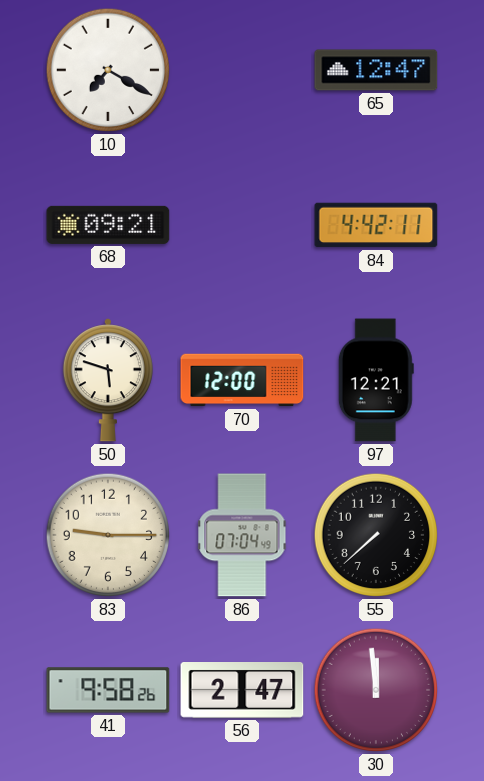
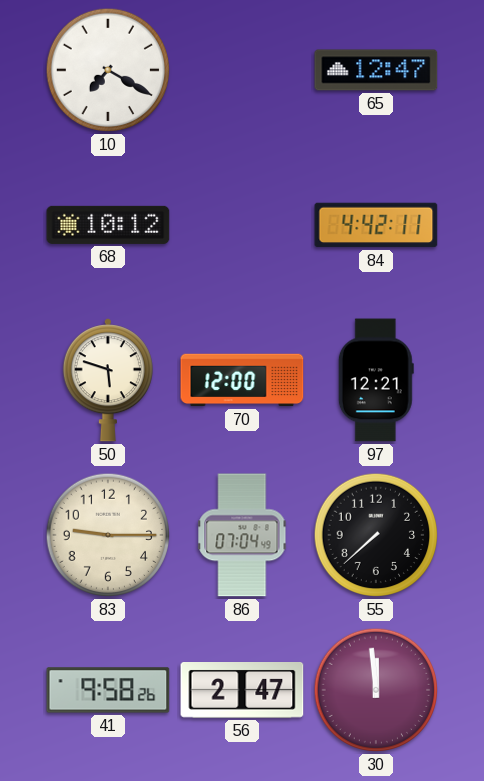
68: 09:21 -> 10:12 (108, 225)
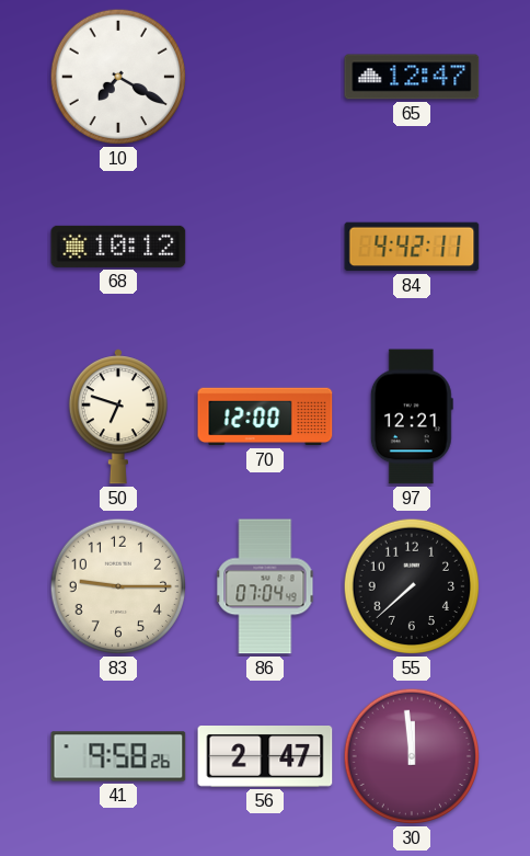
50: 5:48 -> 6:48 (118, 416)
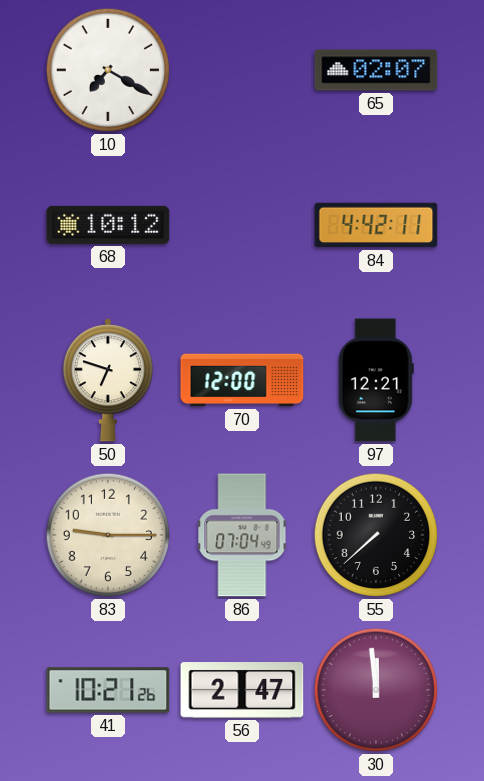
65: 12:47 -> 02:07 (376, 70)
41: 9:58 -> 10:21 (108, 690)
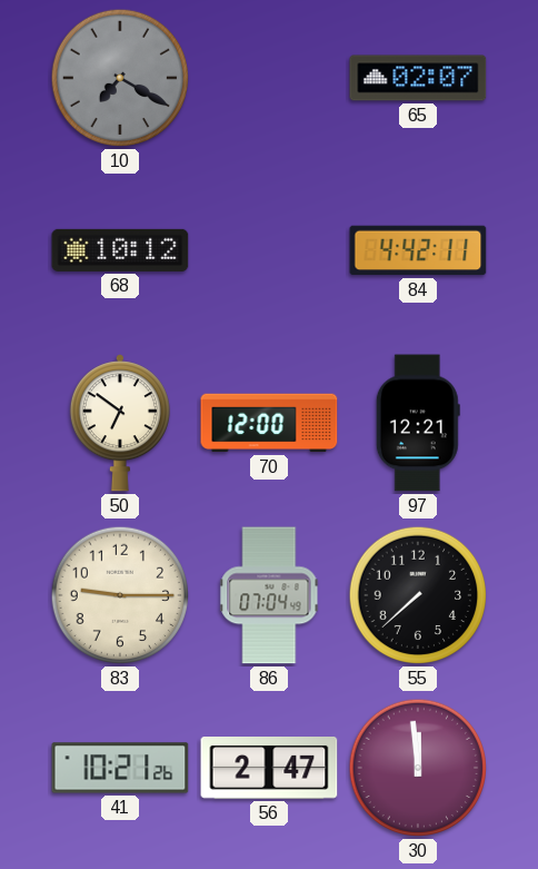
10 dial: white -> grey (120, 78)
50: 6:48 -> 6:51 (120, 423)
